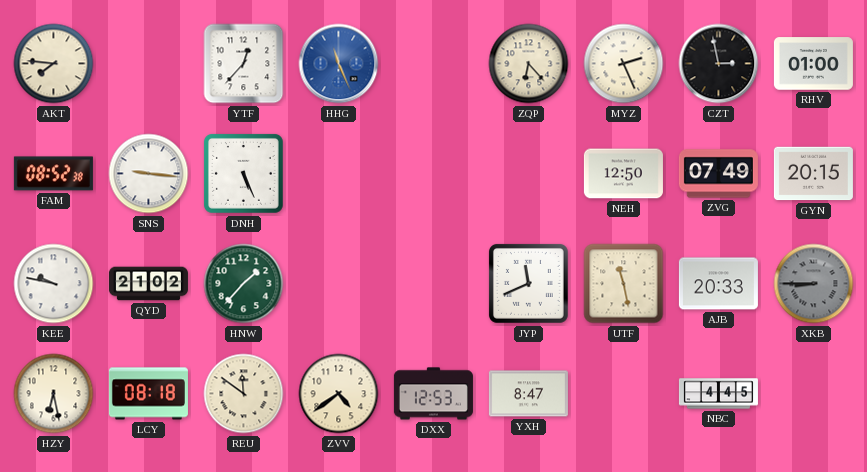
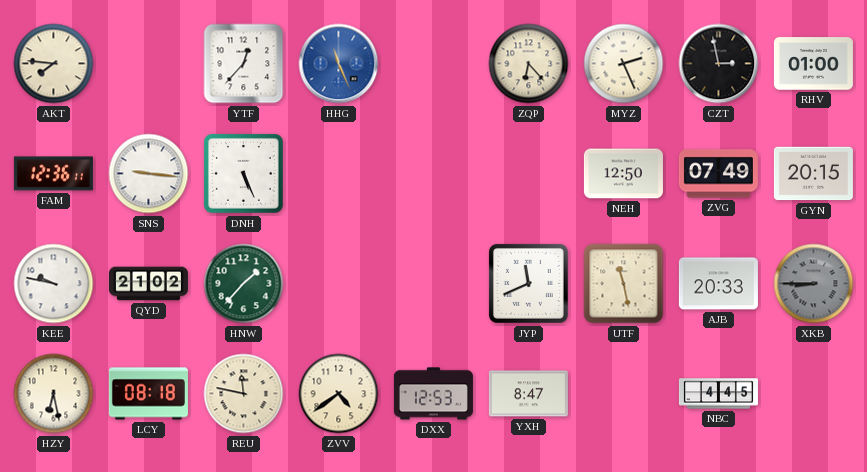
FAM: 08:52 -> 12:36 (53, 174)
REU: 11:51 -> 11:47 (244, 394)
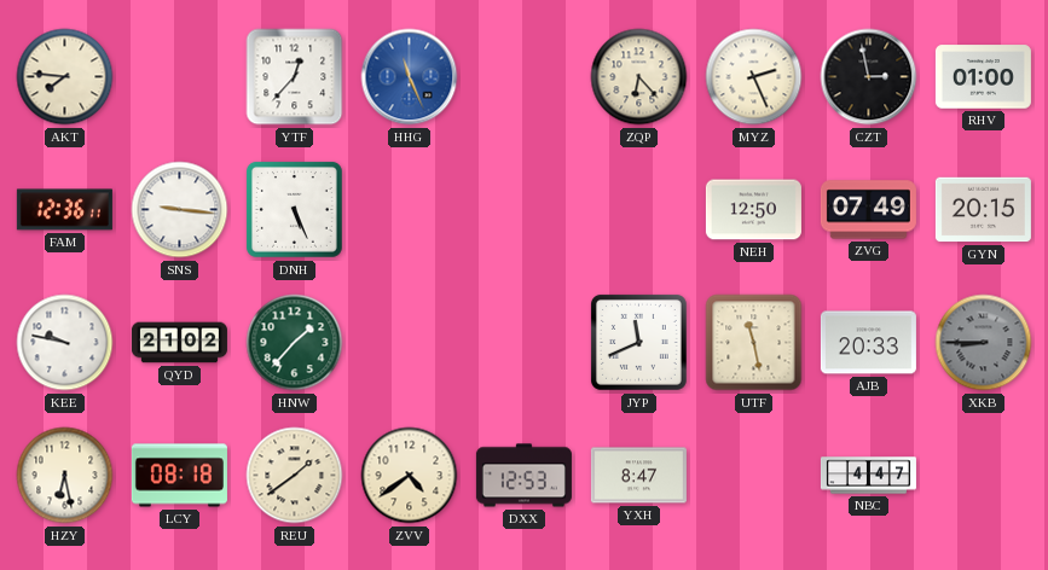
REU: 11:47 -> 1:39 (295, 476)
NBC: 4:45 -> 4:47 (868, 476)
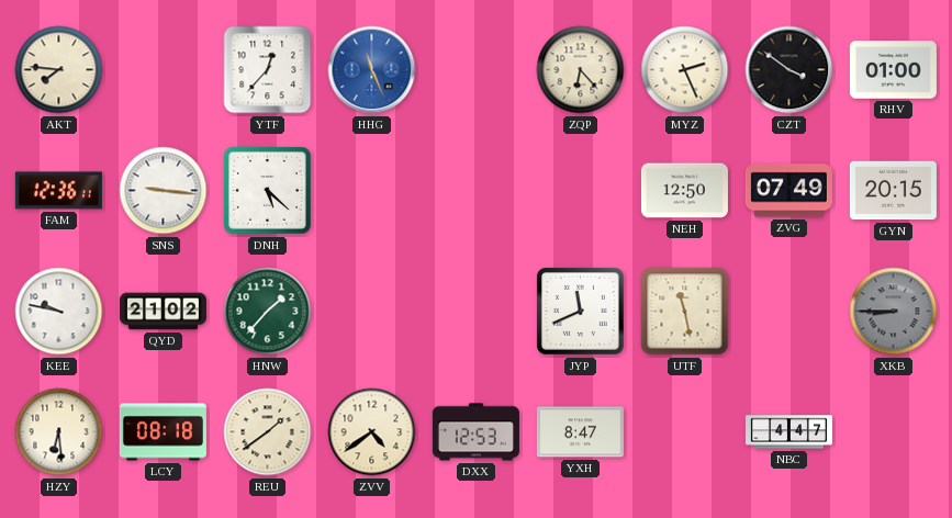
CZT: 2:58 -> 3:51 (789, 70)
DNH: 5:26 -> 5:22 (267, 190)
AJB: 20:33 -> none (868, 343)
HZY: 6:28 -> 6:29 (59, 432)
